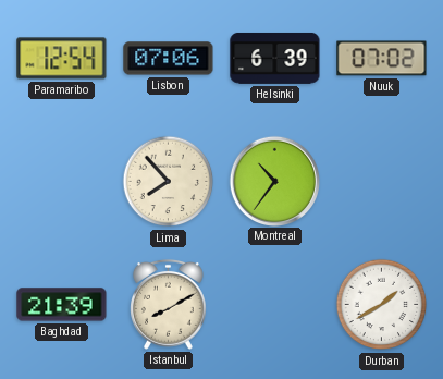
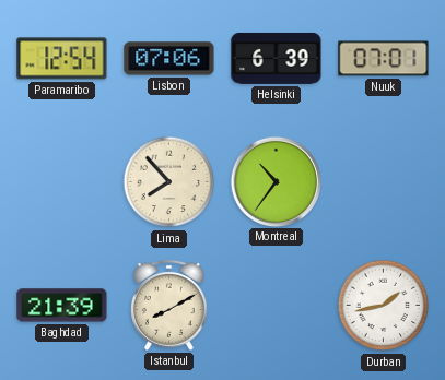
Nuuk: 07:02 -> 07:01 (384, 59)
Durban: 1:40 -> 1:43 (384, 306)
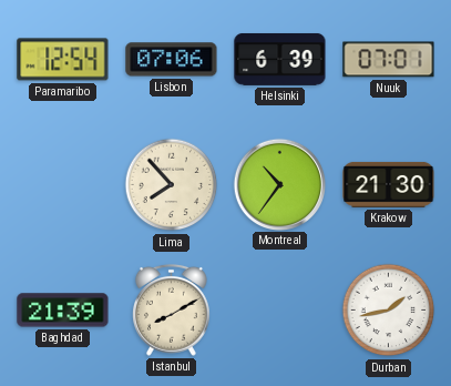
Krakow: none -> 21:30 (389, 184)
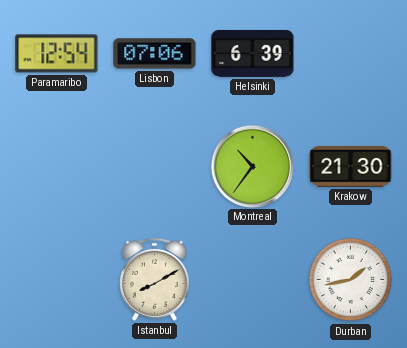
Nuuk: 07:01 -> none (389, 60)
Lima: 7:53 -> none (172, 185)
Baghdad: 21:39 -> none (63, 311)
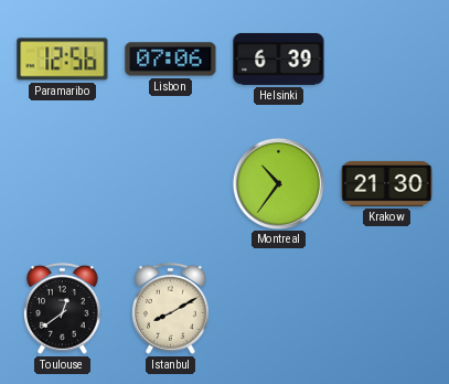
Paramaribo: 12:54 -> 12:56 (63, 60)
Toulouse: none -> 12:39 (63, 308)
Durban: 1:43 -> none (351, 280)
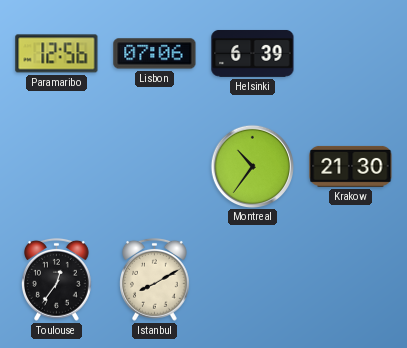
Toulouse: 12:39 -> 12:36 (57, 279)
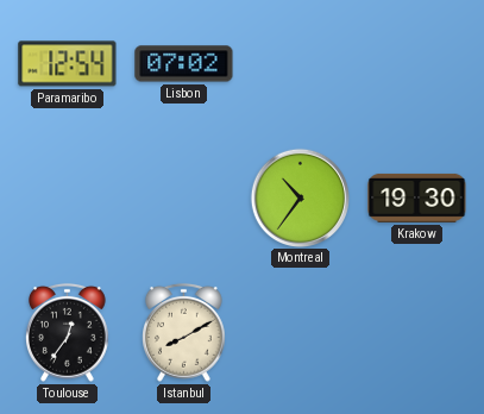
Paramaribo: 12:56 -> 12:54 (68, 64)
Lisbon: 07:06 -> 07:02 (184, 64)
Helsinki: 6:39 -> none (253, 54)
Krakow: 21:30 -> 19:30 (417, 197)
